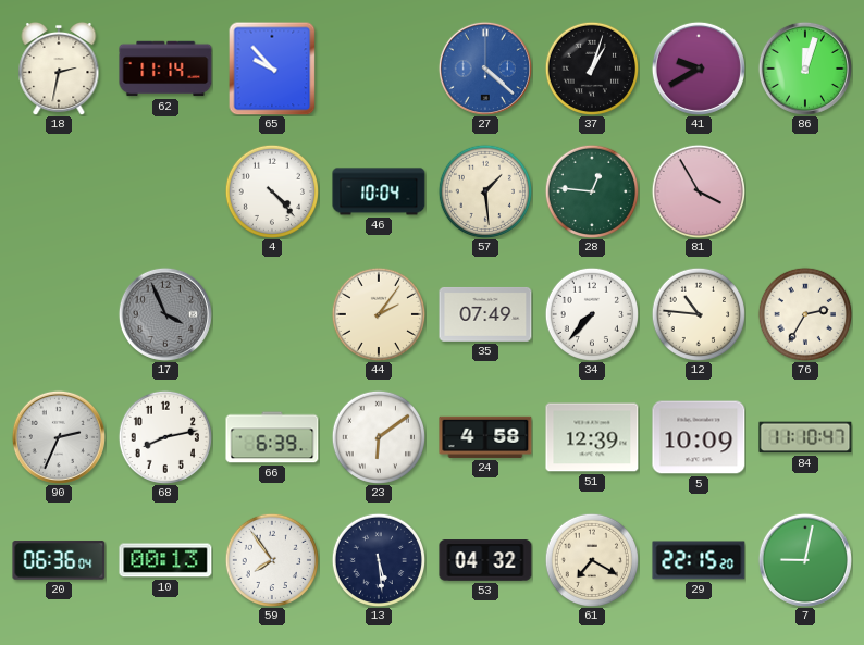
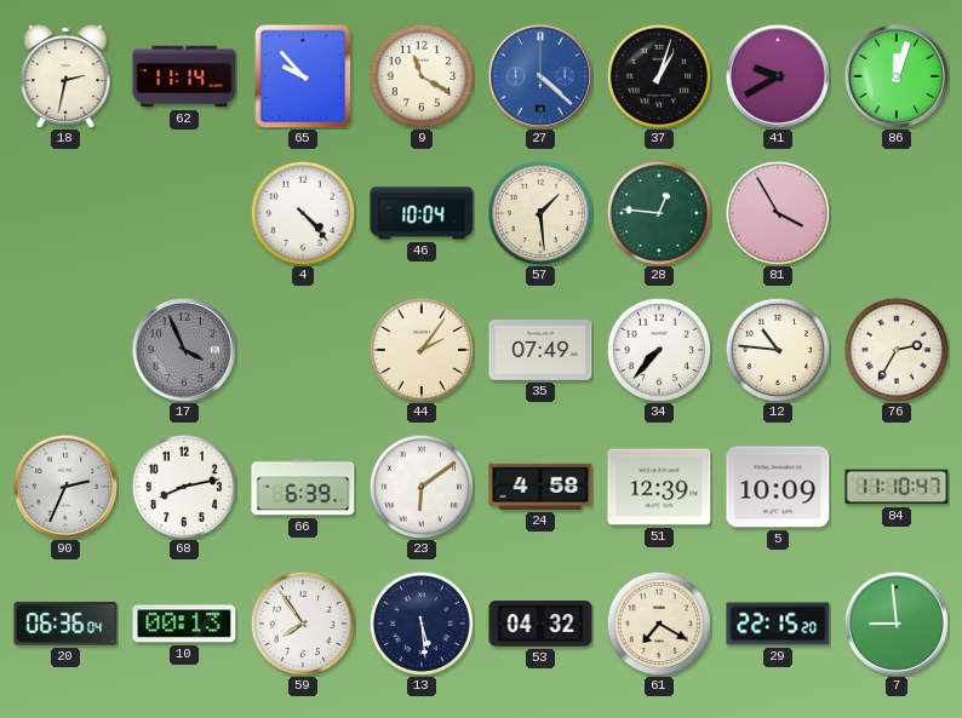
9: none -> 11:20 (420, 75)
7: 9:02 -> 8:59 (897, 624)
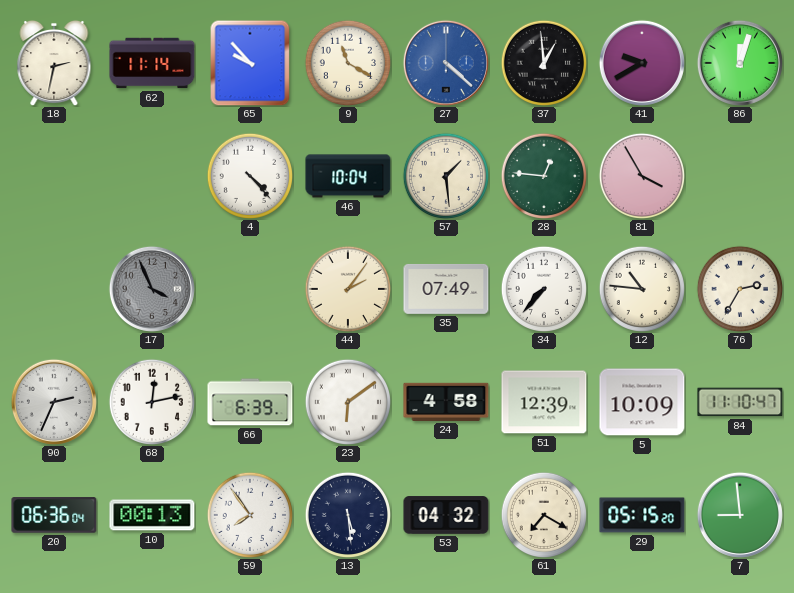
37: 1:03 -> 12:59 (543, 62)
68: 8:13 -> 12:13 (151, 401)
29: 22:15 -> 05:15 (642, 515)
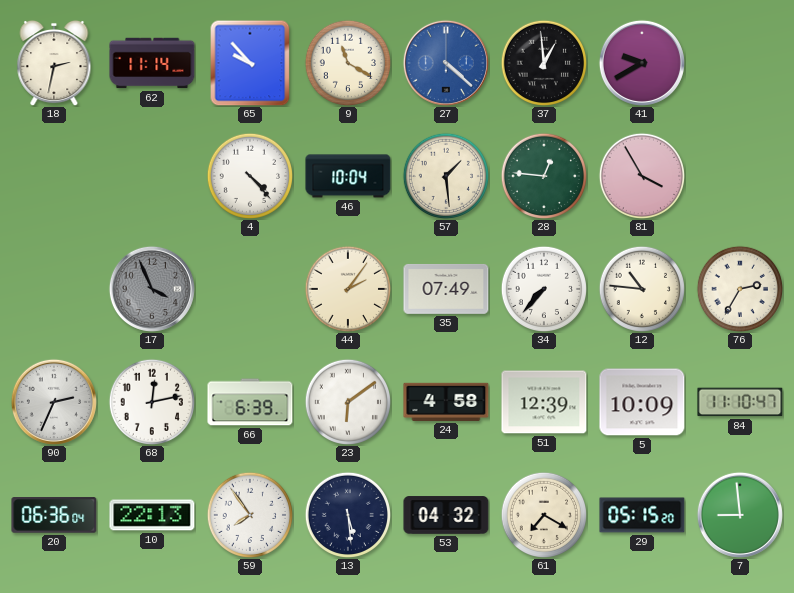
86: 12:03 -> none (740, 63)
10: 00:13 -> 22:13 (152, 515)
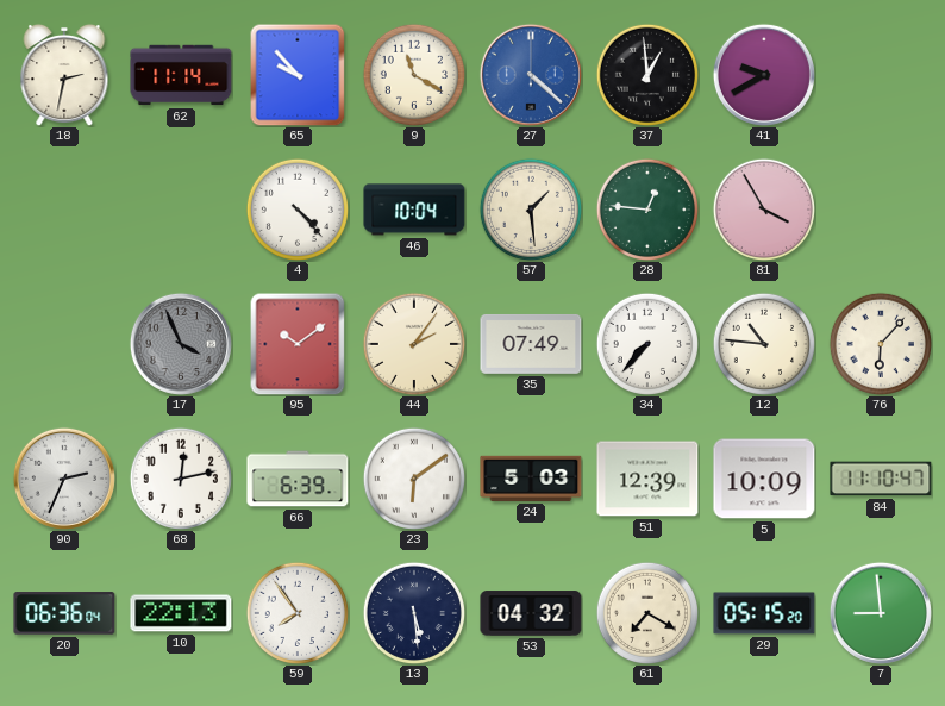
95: none -> 10:09 (298, 344)
76: 2:35 -> 6:07 (880, 343)
24: 4:58 -> 5:03 (531, 479)
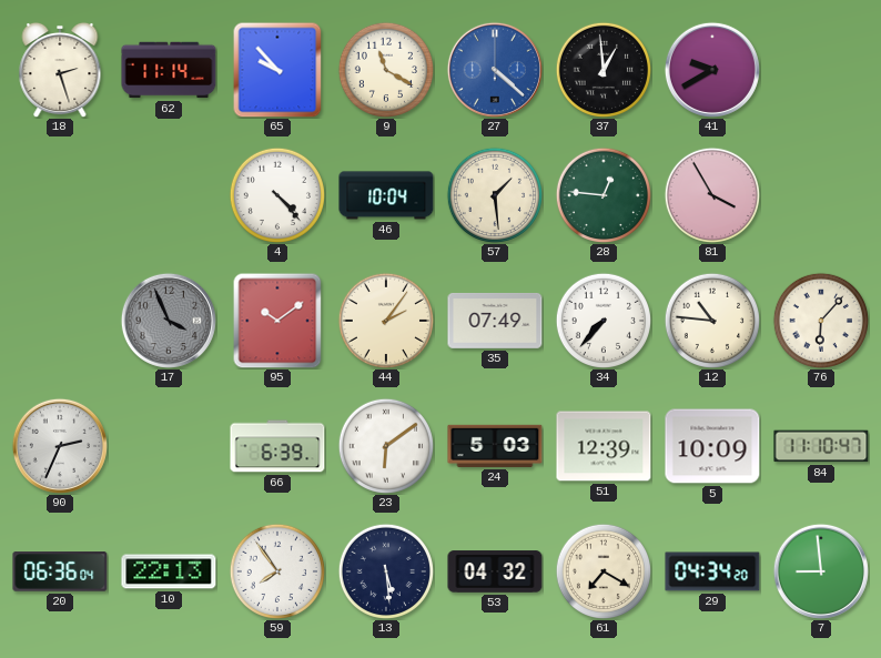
18: 2:32 -> 2:27 (60, 70)
68: 12:13 -> none (180, 477)
29: 05:15 -> 04:34 (712, 571)
